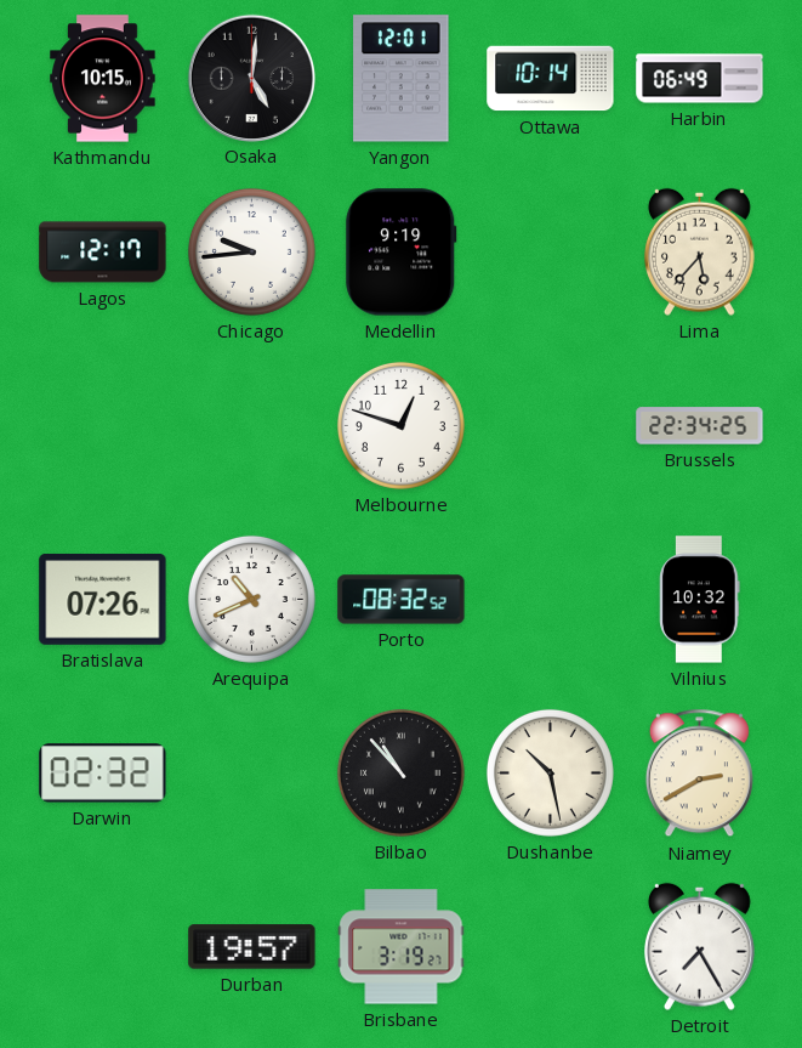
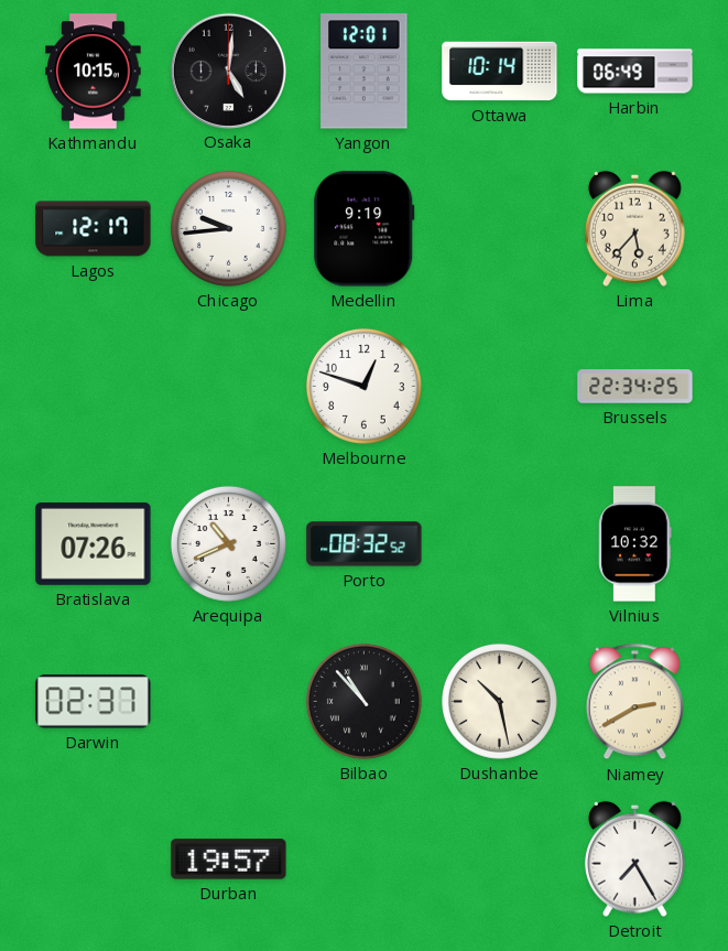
Darwin: 02:32 -> 02:37 (94, 702)
Brisbane: 3:19 -> none (402, 947)
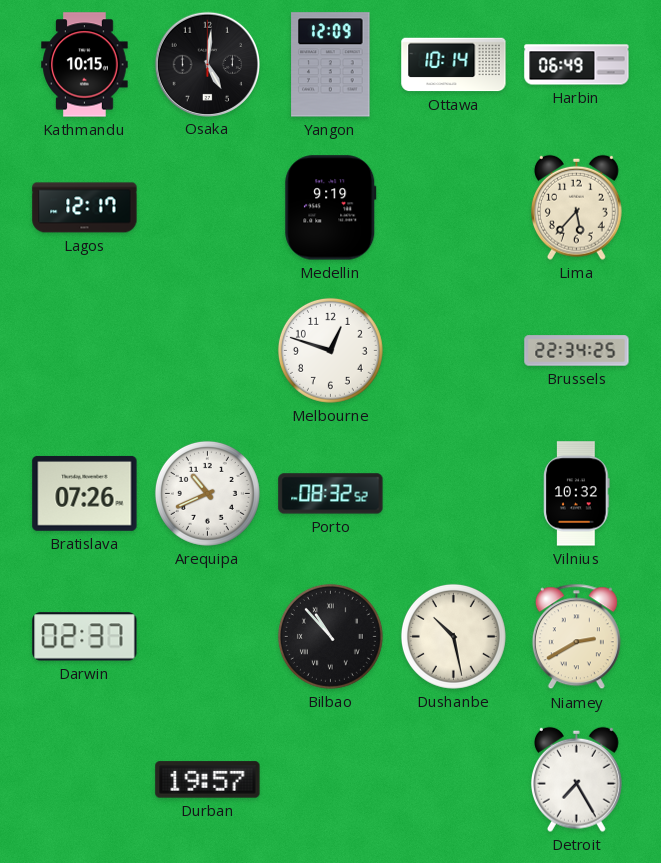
Yangon: 12:01 -> 12:09 (331, 65)
Chicago: 9:44 -> none (228, 228)
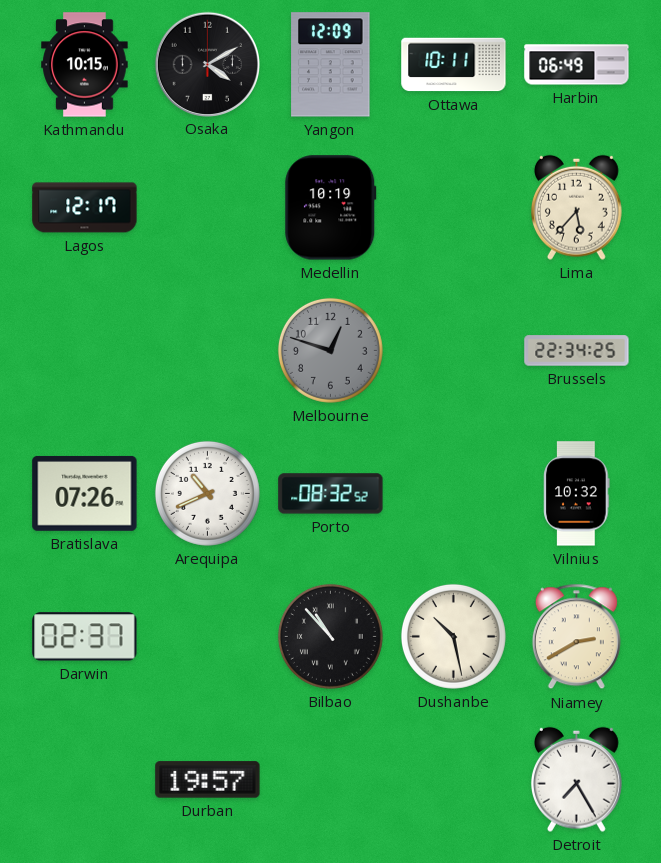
Osaka: 5:01 -> 4:10 (207, 64)
Ottawa: 10:14 -> 10:11 (454, 65)
Medellin: 9:19 -> 10:19 (331, 208)
Melbourne dial: white -> grey (330, 350)
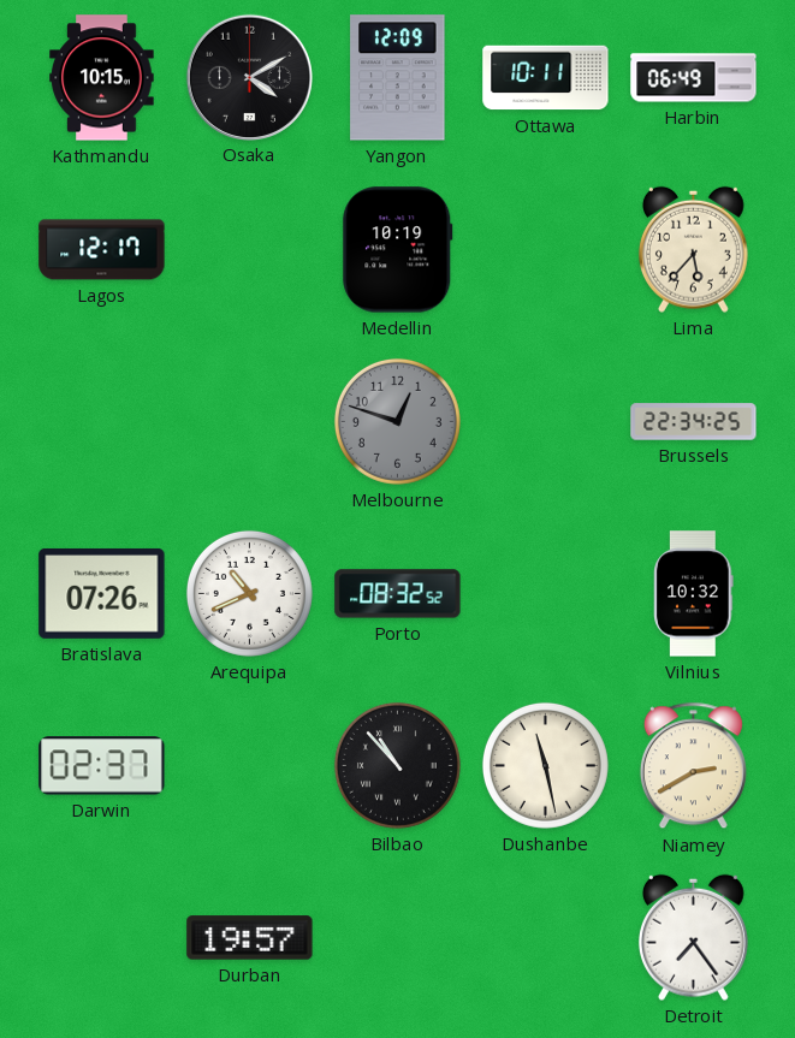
Dushanbe: 10:28 -> 11:28 (545, 765)
Detroit: 7:25 -> 7:24 (693, 937)
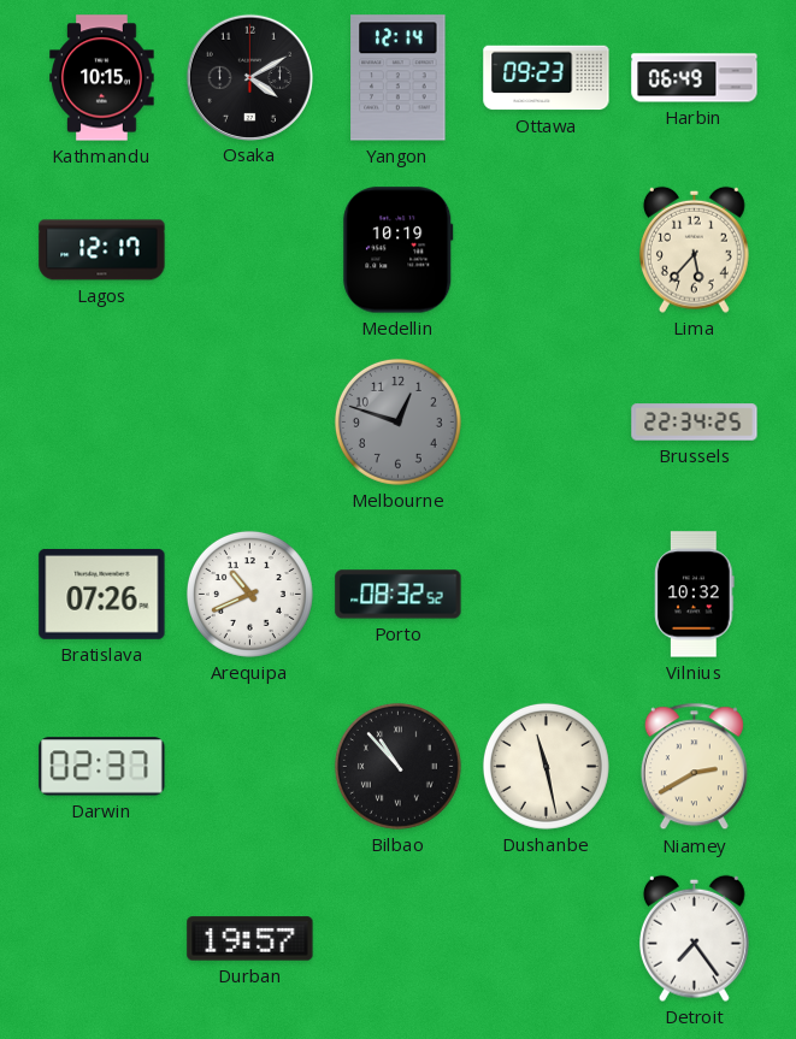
Yangon: 12:09 -> 12:14 (399, 78)
Ottawa: 10:11 -> 09:23 (547, 78)
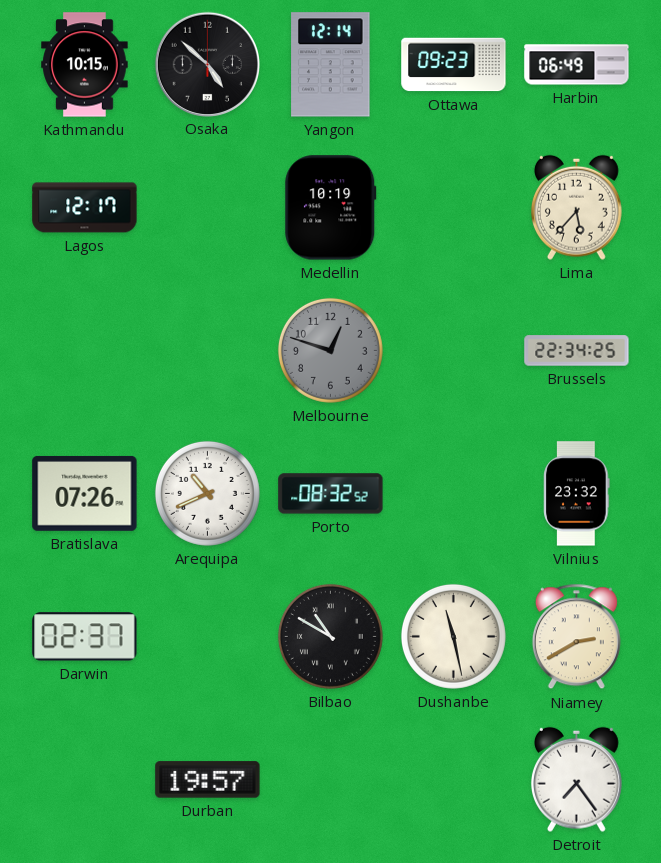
Osaka: 4:10 -> 4:52 (207, 64)
Vilnius: 10:32 -> 23:32 (577, 494)
Bilbao: 10:53 -> 10:50 (330, 636)
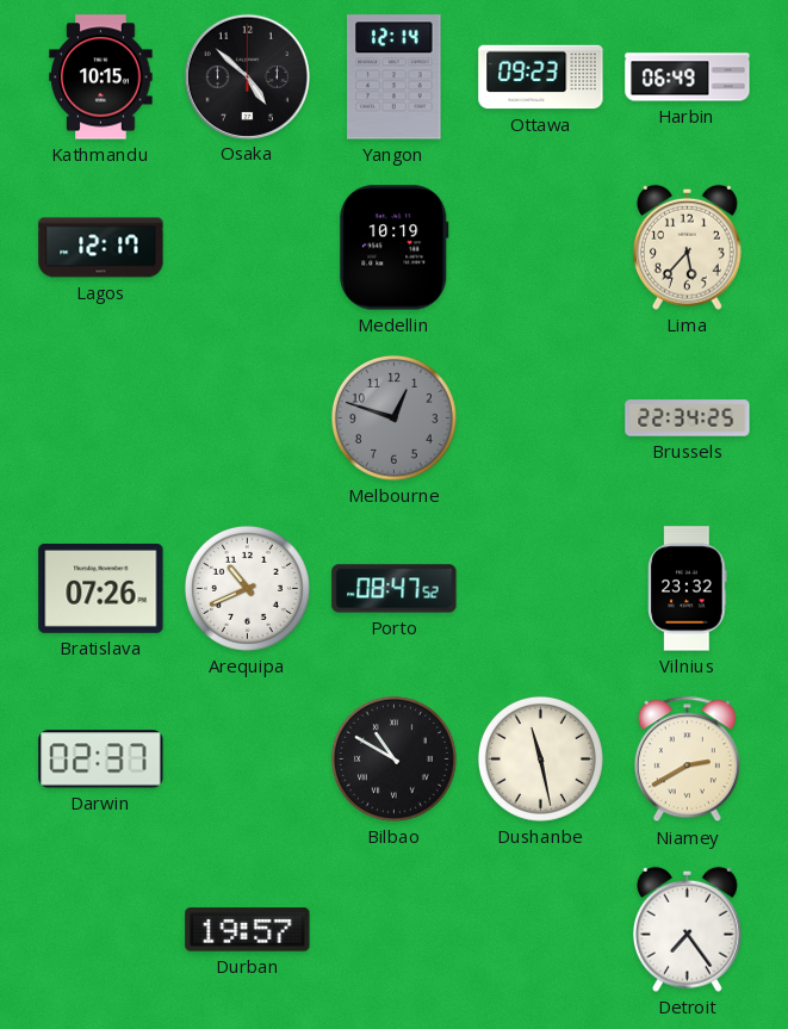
Porto: 08:32 -> 08:47 (395, 589)
